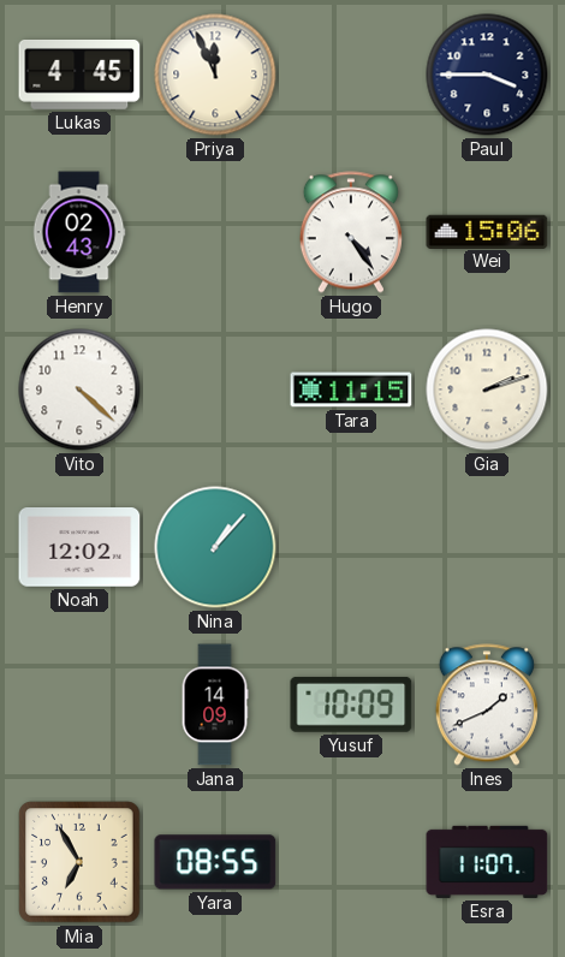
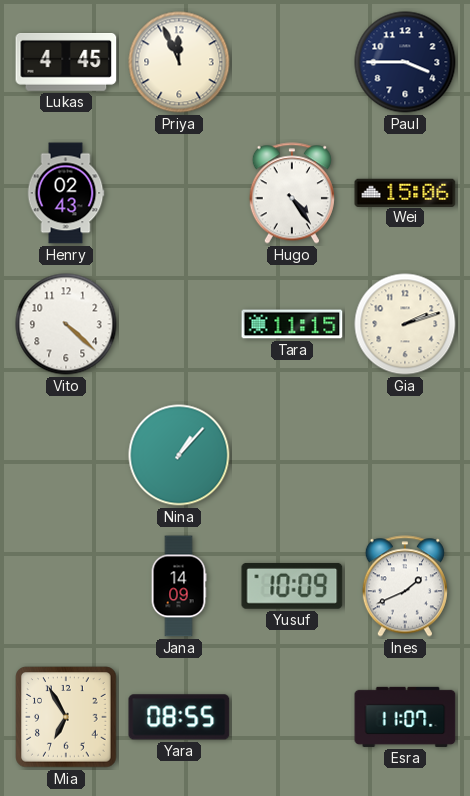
Noah: 12:02 -> none (79, 548)
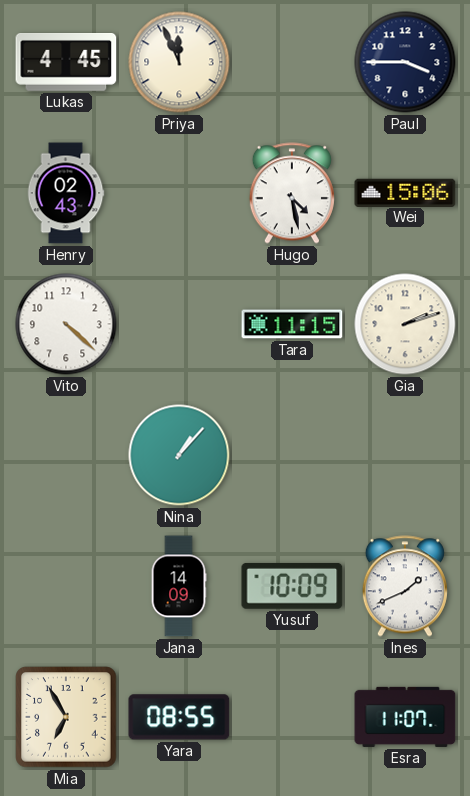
Hugo: 4:24 -> 4:28 (292, 193)
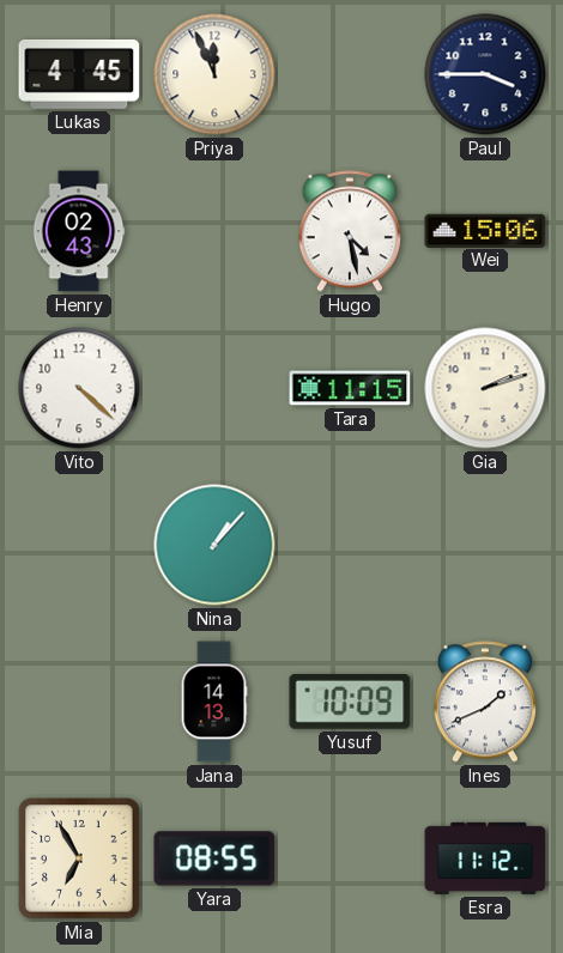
Jana: 14:09 -> 14:13 (214, 702)
Esra: 11:07 -> 11:12 (485, 858)
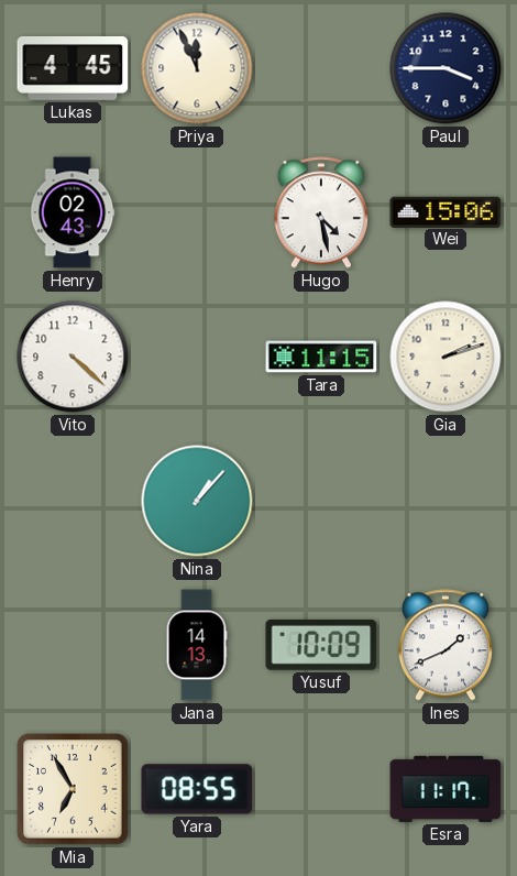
Esra: 11:12 -> 11:17 (446, 789)
